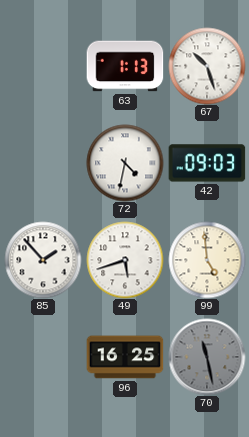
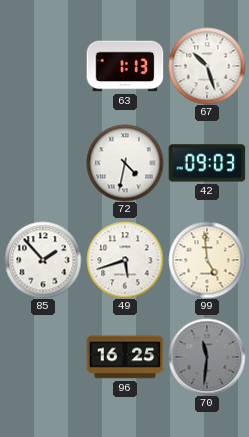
70: 11:28 -> 11:31 (207, 357)
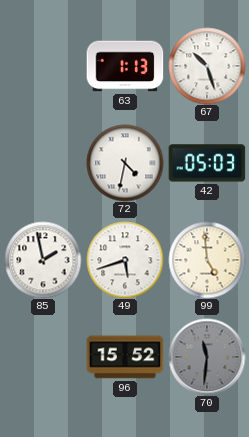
42: 09:03 -> 05:03 (207, 163)
85: 1:53 -> 1:58 (43, 260)
96: 16:25 -> 15:52 (125, 357)
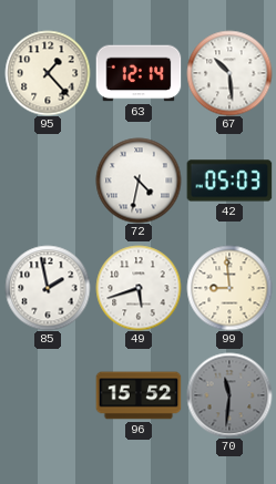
95: none -> 1:23 (48, 73)
63: 1:13 -> 12:14 (139, 73)
67: 10:27 -> 10:29 (229, 73)
99: 4:59 -> 8:59 (229, 288)
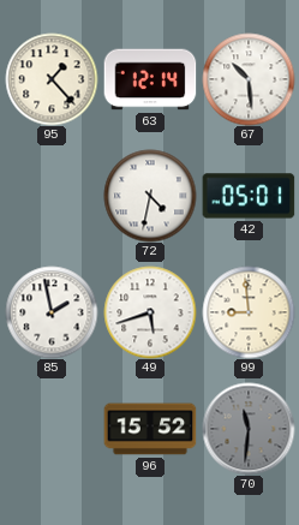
42: 05:03 -> 05:01 (249, 196)
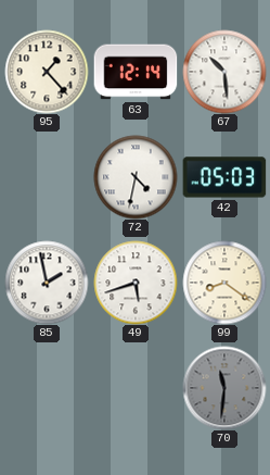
42: 05:01 -> 05:03 (224, 177)
99: 8:59 -> 8:21 (224, 283)
96: 15:52 -> none (150, 429)
